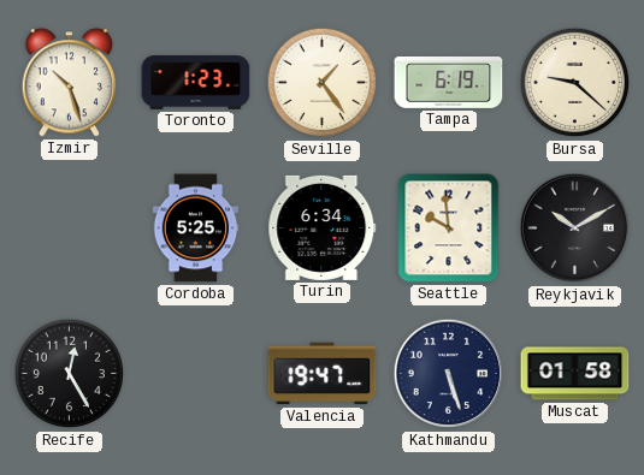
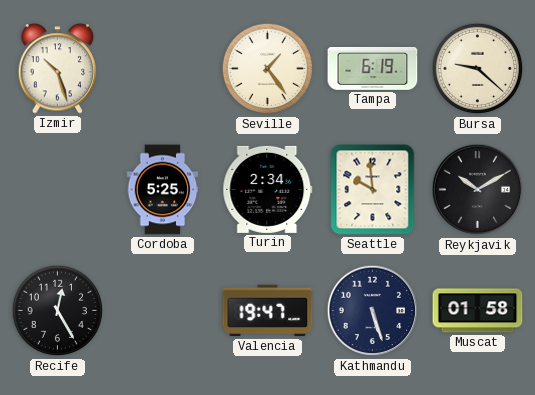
Toronto: 1:23 -> none (196, 83)
Turin: 6:34 -> 2:34 (268, 189)
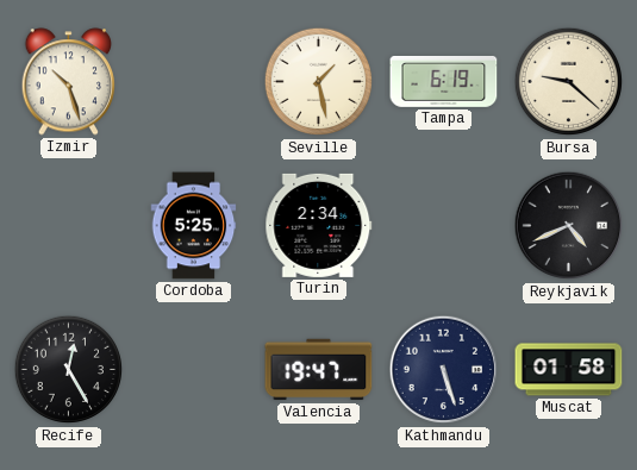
Seville: 1:24 -> 1:28 (319, 82)
Seattle: 9:59 -> none (373, 190)
Reykjavik: 10:10 -> 4:41 (569, 226)
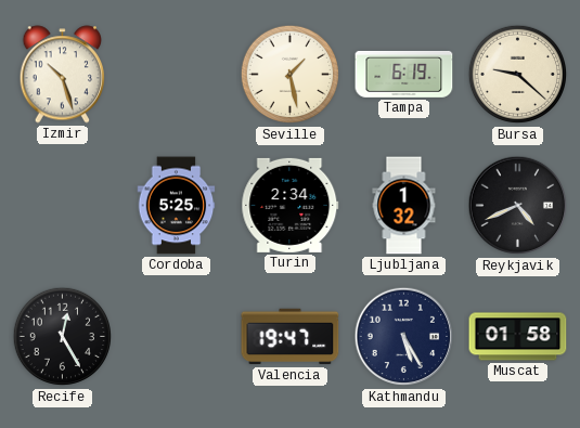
Ljubljana: none -> 1:32 (404, 206)
Kathmandu: 5:27 -> 5:25 (404, 337)
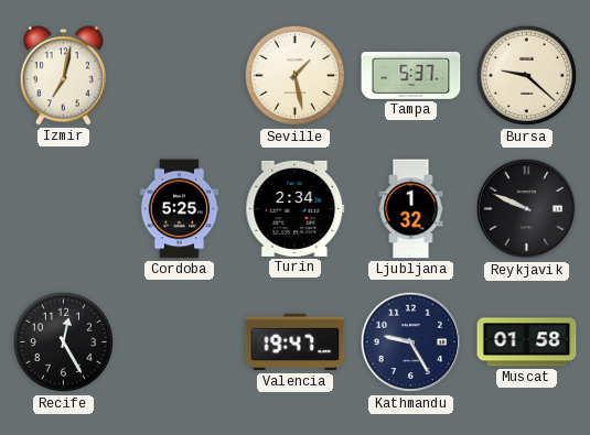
Izmir: 10:27 -> 7:02 (64, 76)
Tampa: 6:19 -> 5:37 (411, 76)
Reykjavik: 4:41 -> 9:49 (527, 209)
Kathmandu: 5:25 -> 9:25 (411, 342)
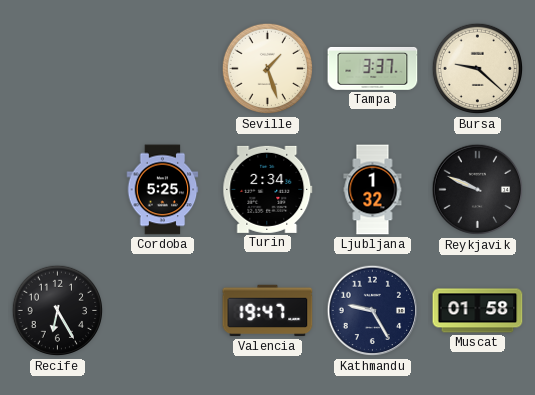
Izmir: 7:02 -> none (64, 76)
Seville: 1:28 -> 1:27 (268, 69)
Tampa: 5:37 -> 3:37 (373, 69)
Recife: 12:25 -> 6:25 (58, 311)
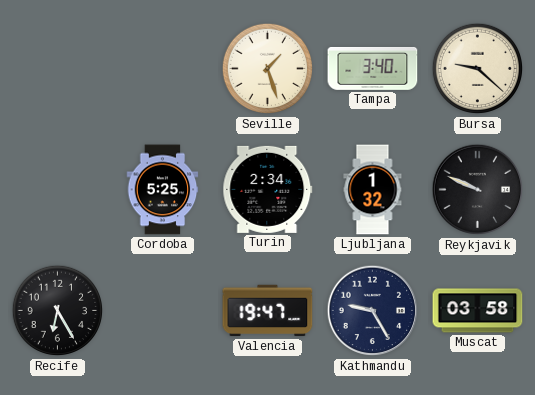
Tampa: 3:37 -> 3:40 (373, 69)
Muscat: 01:58 -> 03:58 (478, 311)
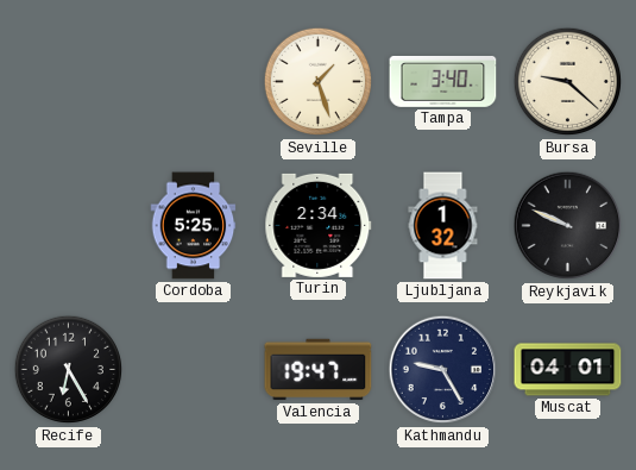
Muscat: 03:58 -> 04:01 (568, 370)
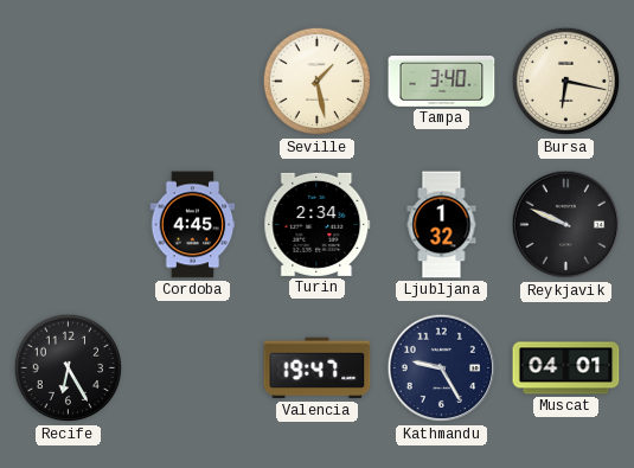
Seville: 1:27 -> 1:28 (318, 82)
Bursa: 9:22 -> 6:17 (566, 82)
Cordoba: 5:25 -> 4:45 (193, 225)
